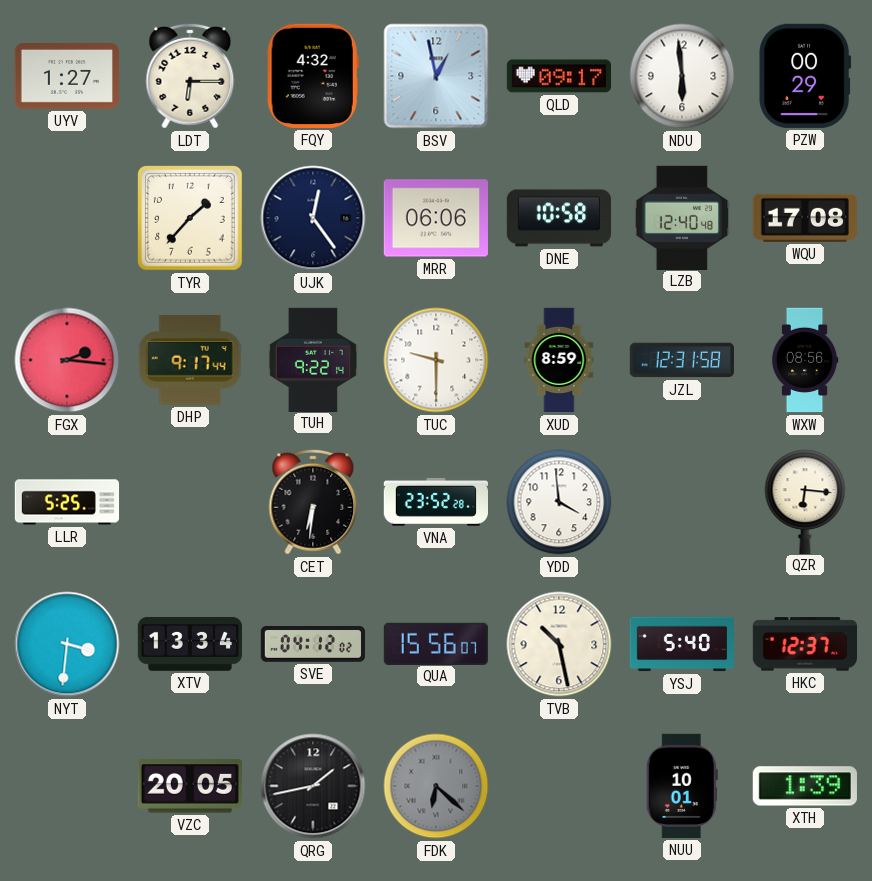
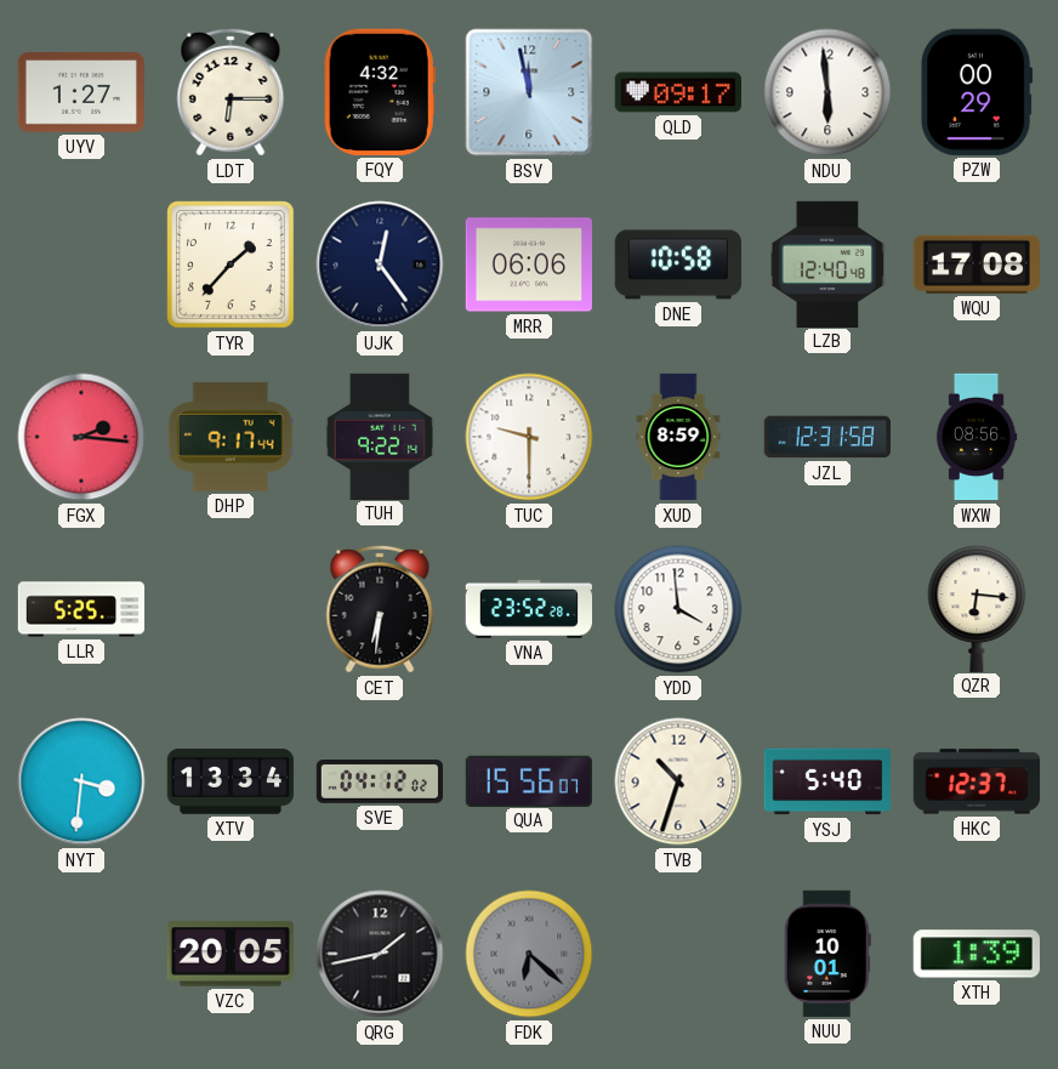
BSV: 12:58 -> 11:58 (529, 92)
TVB: 10:28 -> 10:33 (678, 781)
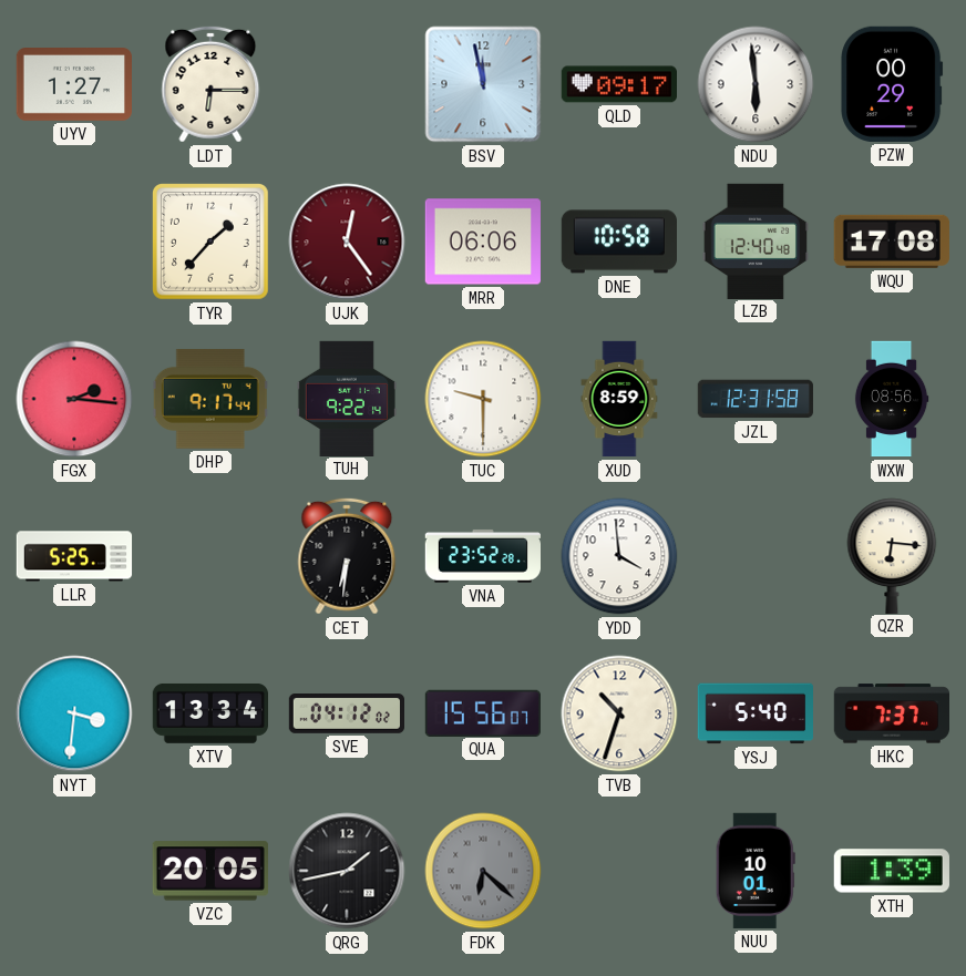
FQY: 4:32 -> none (380, 92)
UJK dial: navy -> burgundy (347, 242)
HKC: 12:37 -> 7:37 (891, 713)
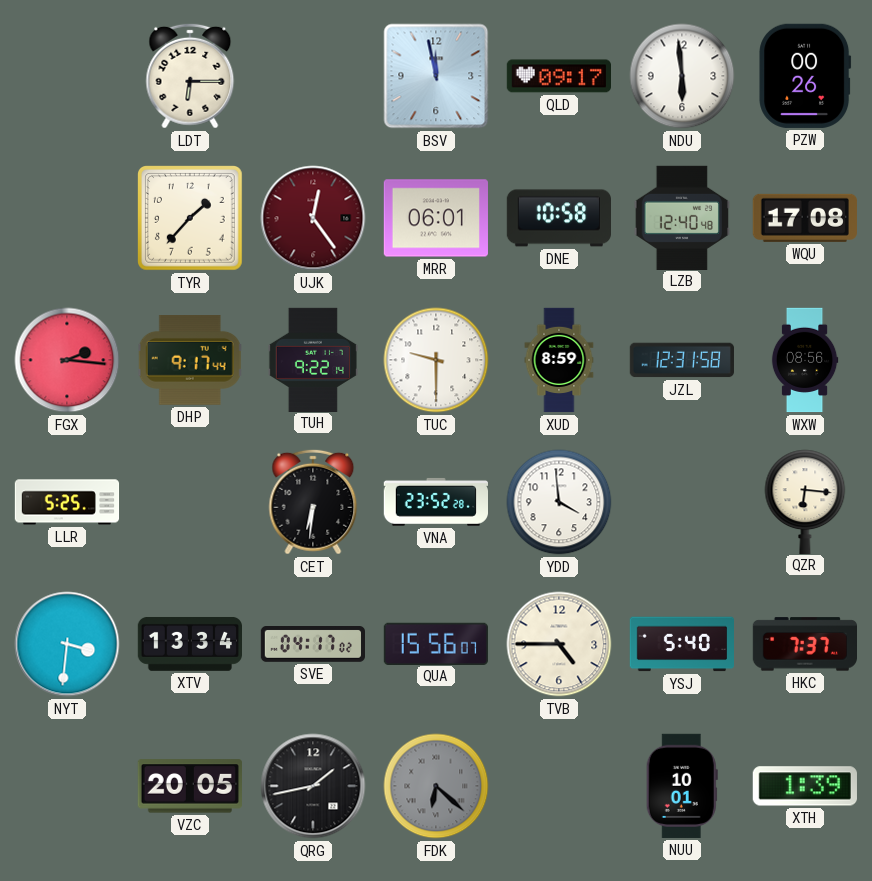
UYV: 1:27 -> none (73, 85)
PZW: 00:29 -> 00:26 (805, 76)
MRR: 06:06 -> 06:01 (436, 218)
SVE: 04:12 -> 04:17 (312, 645)
TVB: 10:33 -> 4:45 (559, 644)
